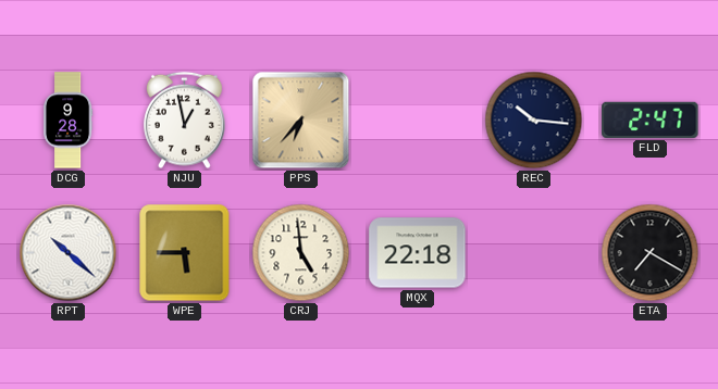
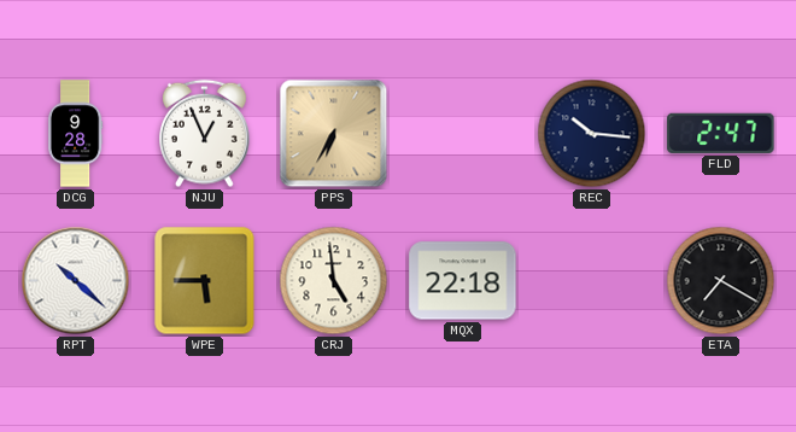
NJU: 12:58 -> 12:56 (205, 134)
PPS: 6:37 -> 6:35 (334, 134)
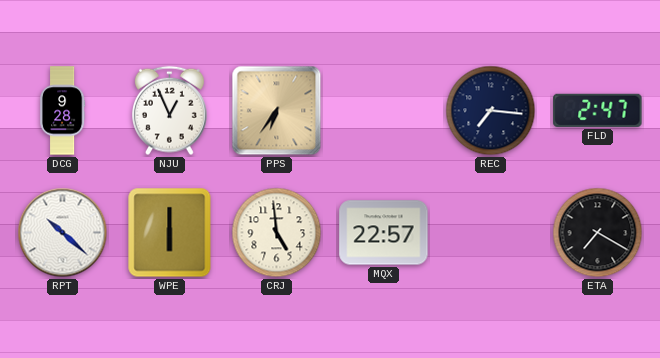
PPS: 6:35 -> 6:36 (277, 111)
REC: 10:16 -> 7:16 (491, 111)
WPE: 5:45 -> 6:00 (170, 233)
MQX: 22:18 -> 22:57 (384, 233)
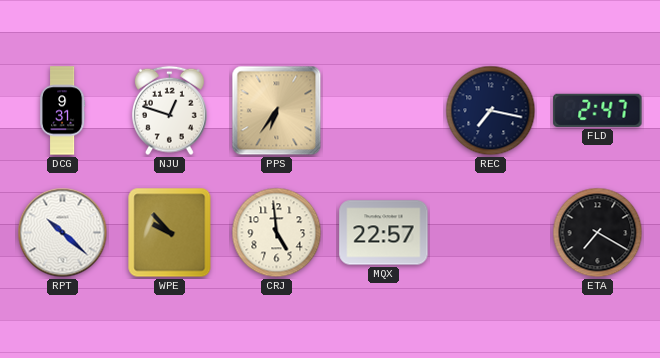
DCG: 9:28 -> 9:31 (62, 111)
NJU: 12:56 -> 12:48 (170, 111)
REC: 7:16 -> 7:17 (491, 111)
WPE: 6:00 -> 9:53 (170, 233)
